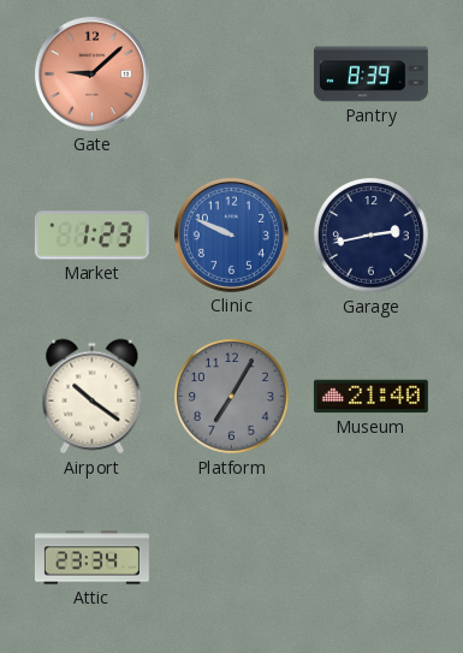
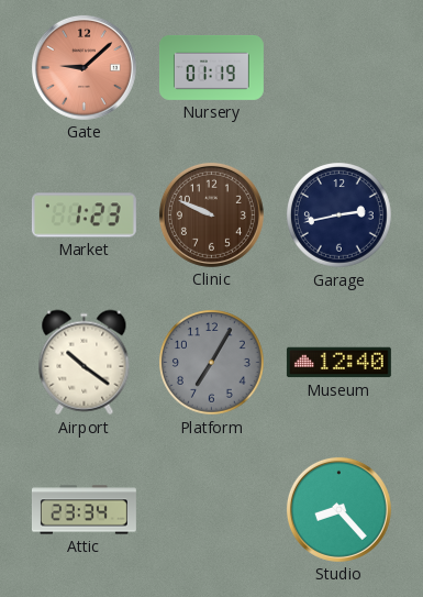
Nursery: none -> 01:19 (211, 67)
Pantry: 8:39 -> none (370, 75)
Clinic dial: blue -> brown (211, 214)
Museum: 21:40 -> 12:40 (338, 363)
Studio: none -> 8:23 (338, 509)
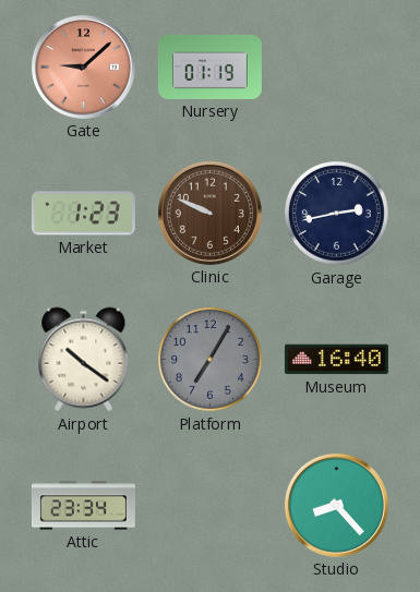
Museum: 12:40 -> 16:40 (336, 360)
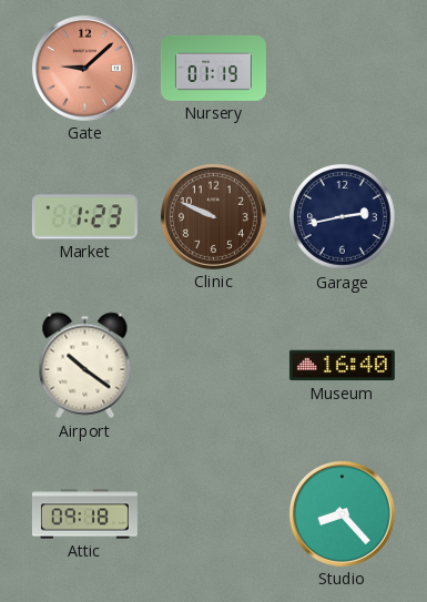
Platform: 7:05 -> none (211, 360)
Attic: 23:34 -> 09:18 (84, 514)
